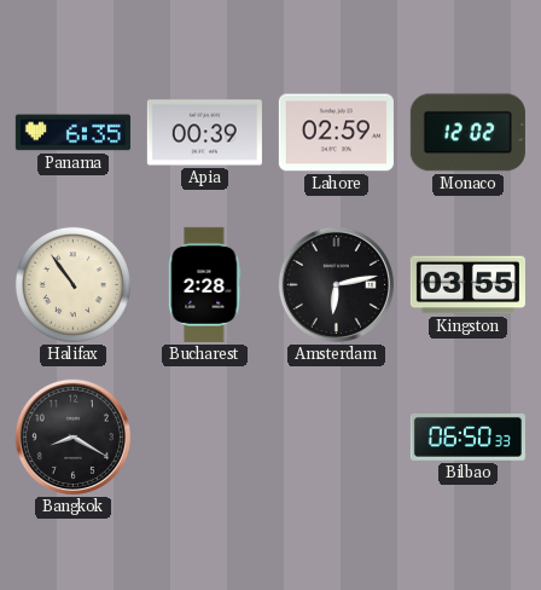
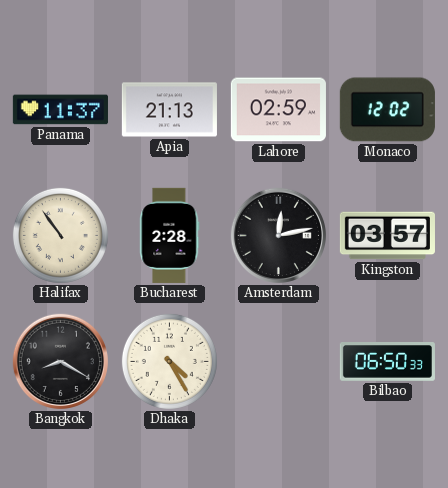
Panama: 6:35 -> 11:37 (60, 110)
Apia: 00:39 -> 21:13 (169, 110)
Amsterdam: 6:13 -> 12:13 (278, 235)
Kingston: 03:55 -> 03:57 (387, 236)
Dhaka: none -> 4:25 (169, 361)
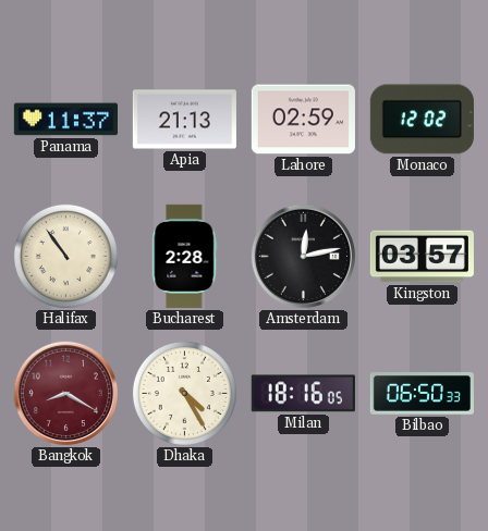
Bangkok dial: black -> burgundy (65, 393)
Milan: none -> 18:16 (303, 394)
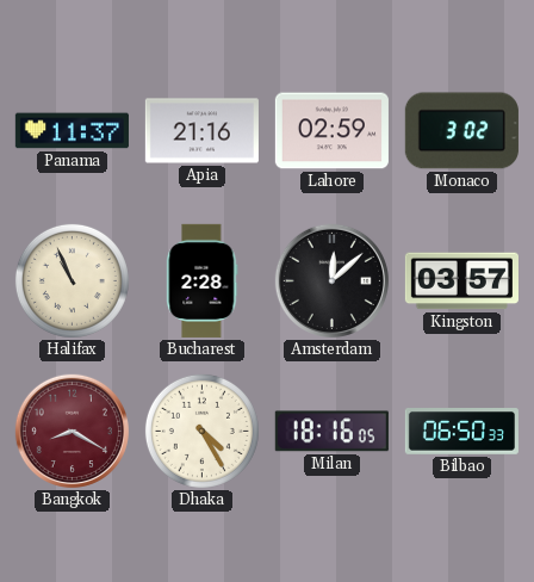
Apia: 21:13 -> 21:16 (201, 131)
Monaco: 12:02 -> 3:02 (461, 131)
Halifax: 10:54 -> 10:56 (72, 280)
Amsterdam: 12:13 -> 12:08 (331, 280)
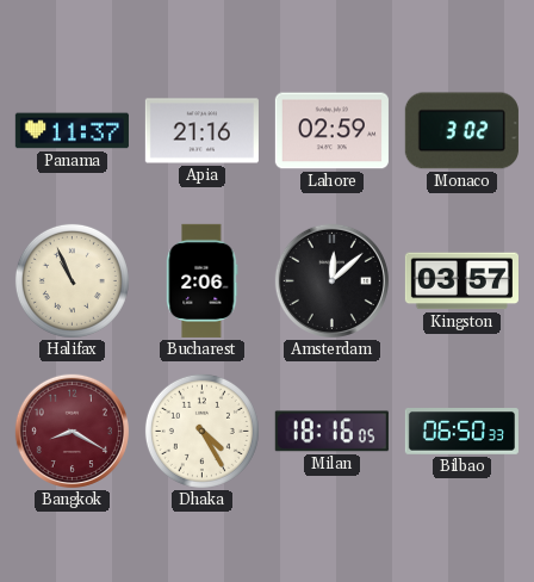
Bucharest: 2:28 -> 2:06 (203, 280)
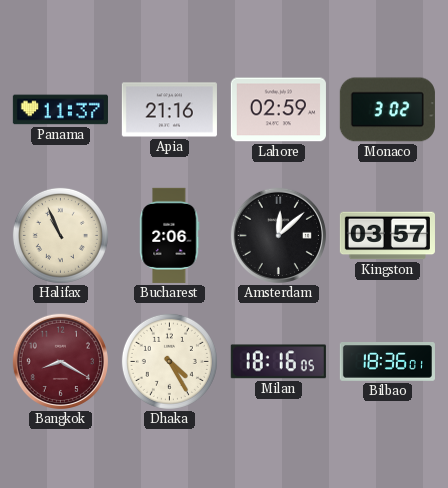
Bilbao: 06:50 -> 18:36 (387, 362)
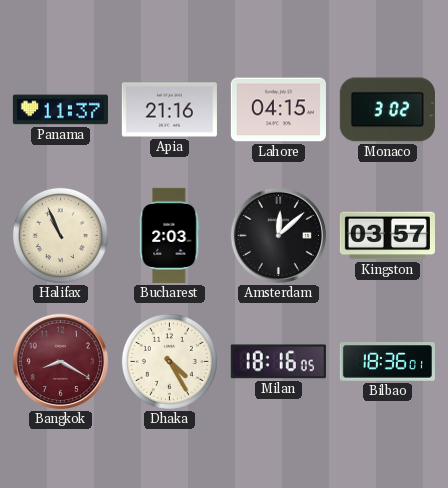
Lahore: 02:59 -> 04:15 (278, 110)
Bucharest: 2:06 -> 2:03 (170, 235)
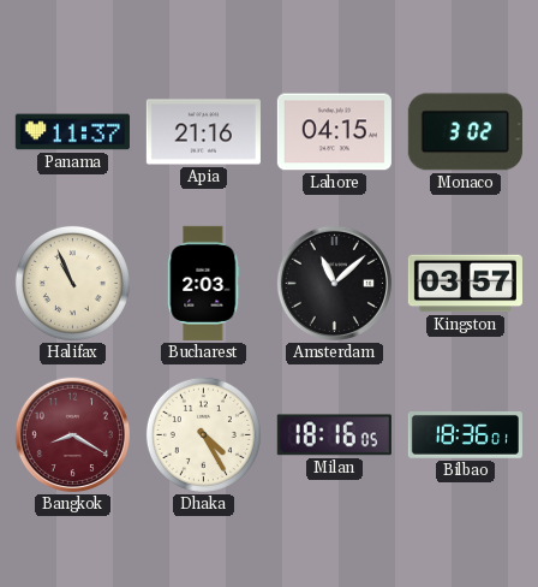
Amsterdam: 12:08 -> 11:08 (334, 283)
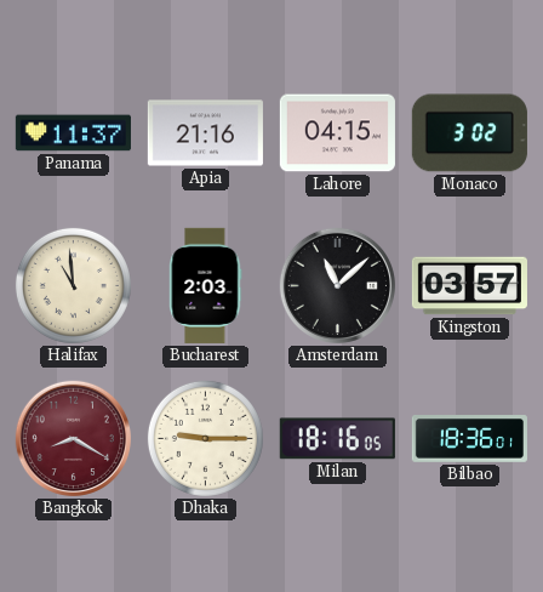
Halifax: 10:56 -> 10:59 (73, 285)
Dhaka: 4:25 -> 9:15 (205, 438)
